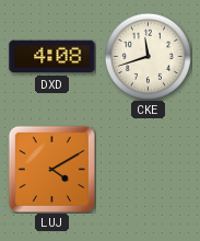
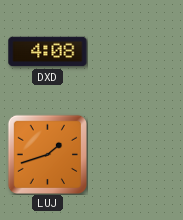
CKE: 11:42 -> none (148, 56)
LUJ: 4:10 -> 1:42 (47, 154)
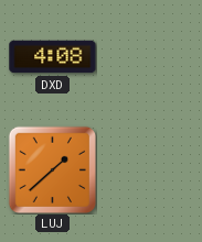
LUJ: 1:42 -> 1:38 (52, 169)
